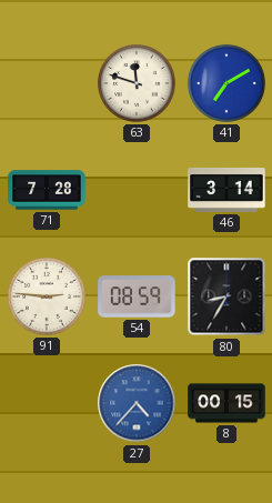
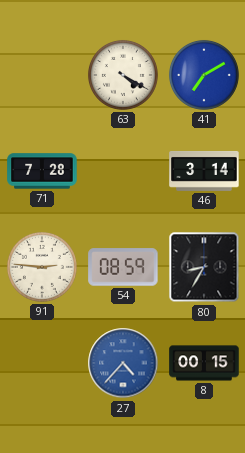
63: 11:48 -> 4:20 (123, 75)
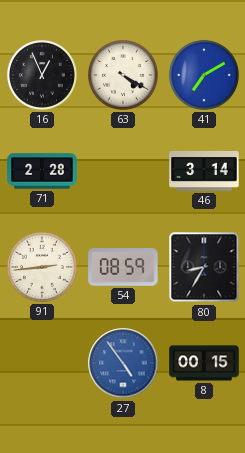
16: none -> 12:56 (42, 75)
71: 7:28 -> 2:28 (42, 171)
91: 2:46 -> 2:44 (42, 267)
27: 4:37 -> 4:54 (123, 363)
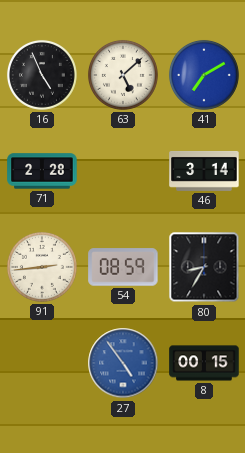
16: 12:56 -> 4:56 (42, 75)
63: 4:20 -> 5:08 (123, 75)
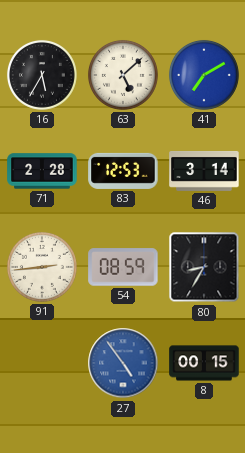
16: 4:56 -> 5:35 (42, 75)
83: none -> 12:53 (123, 171)
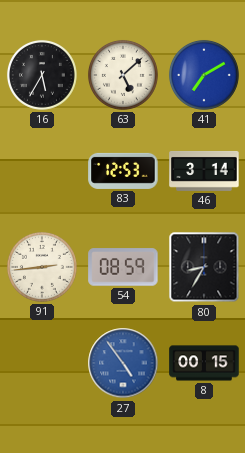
71: 2:28 -> none (42, 171)
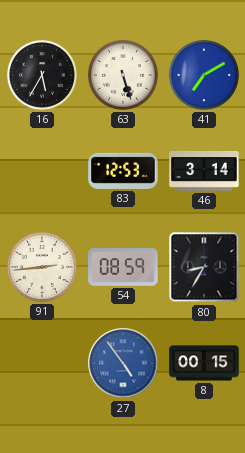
63: 5:08 -> 5:27 (123, 75)
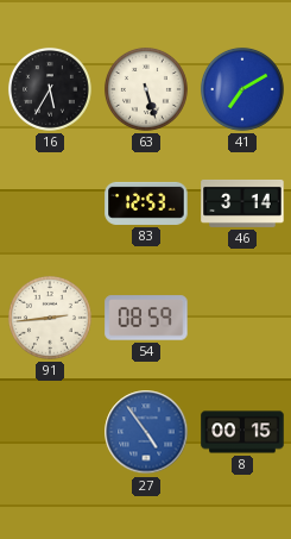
80: 8:35 -> none (204, 267)
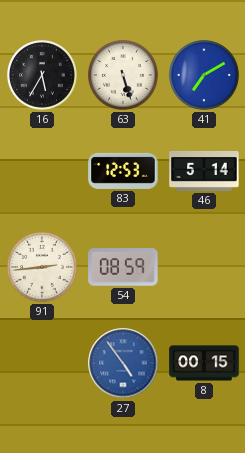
46: 3:14 -> 5:14 (204, 171)
